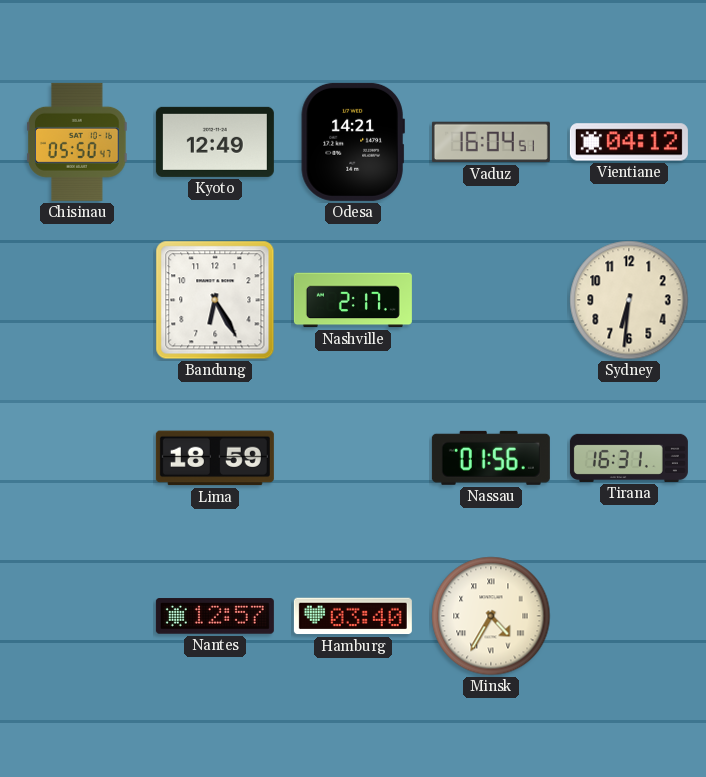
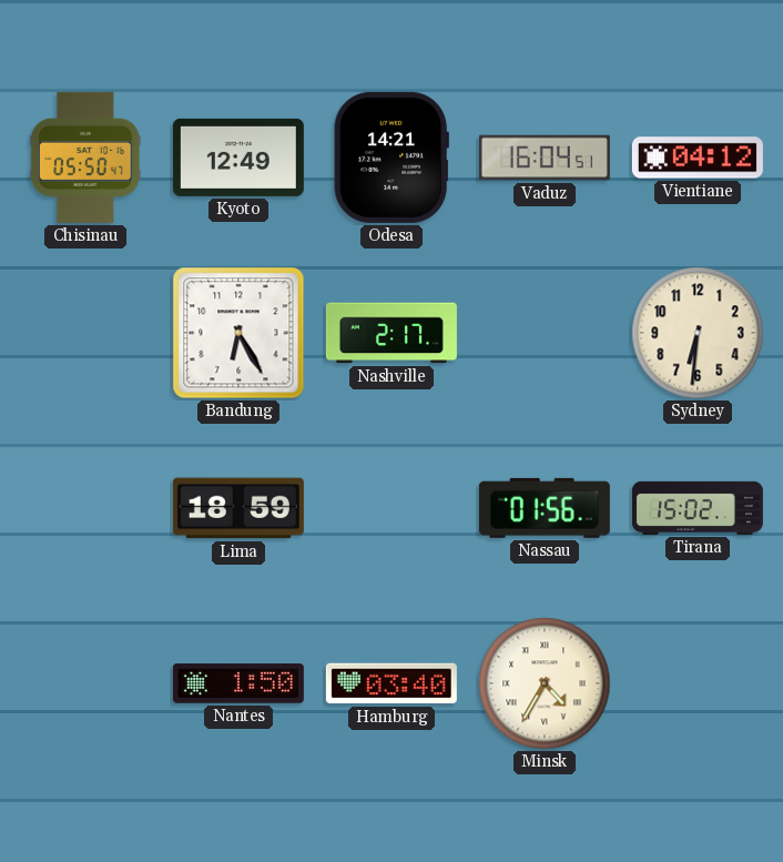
Tirana: 16:31 -> 15:02 (698, 508)
Nantes: 12:57 -> 1:50 (238, 683)
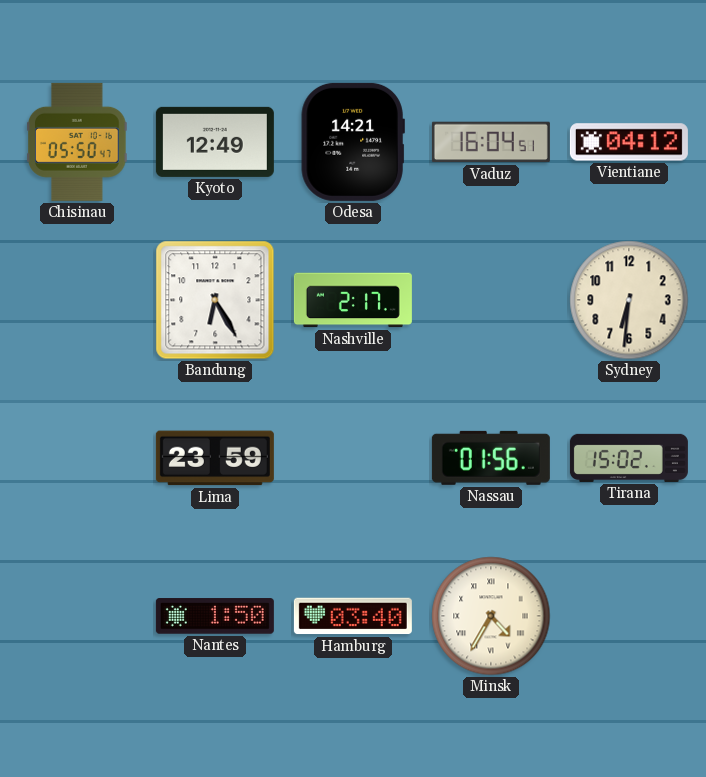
Lima: 18:59 -> 23:59 (215, 458)
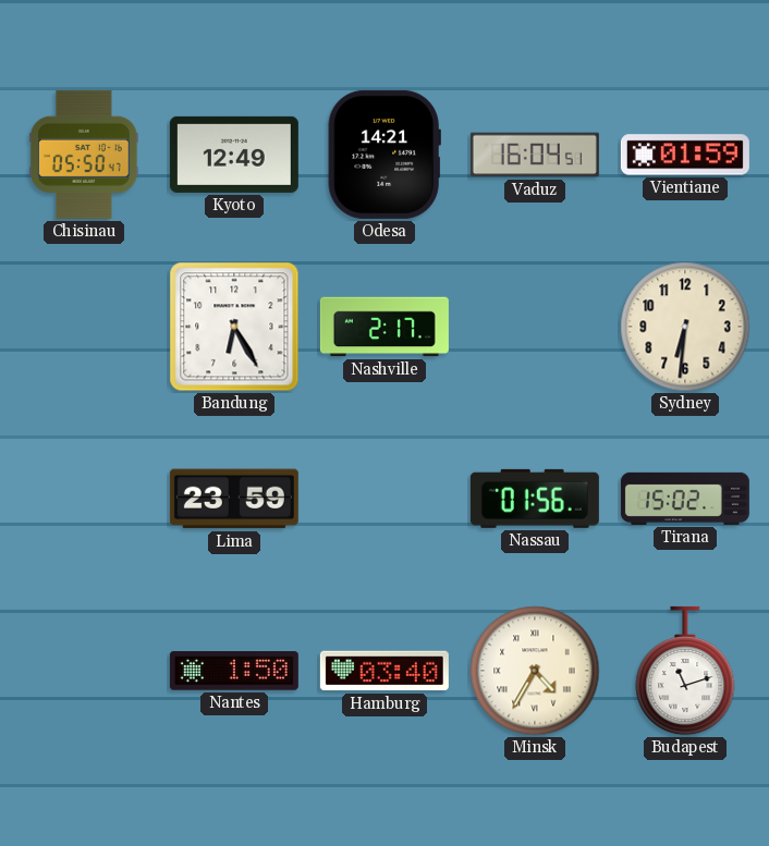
Vientiane: 04:12 -> 01:59 (685, 155)
Budapest: none -> 11:12 (685, 671)
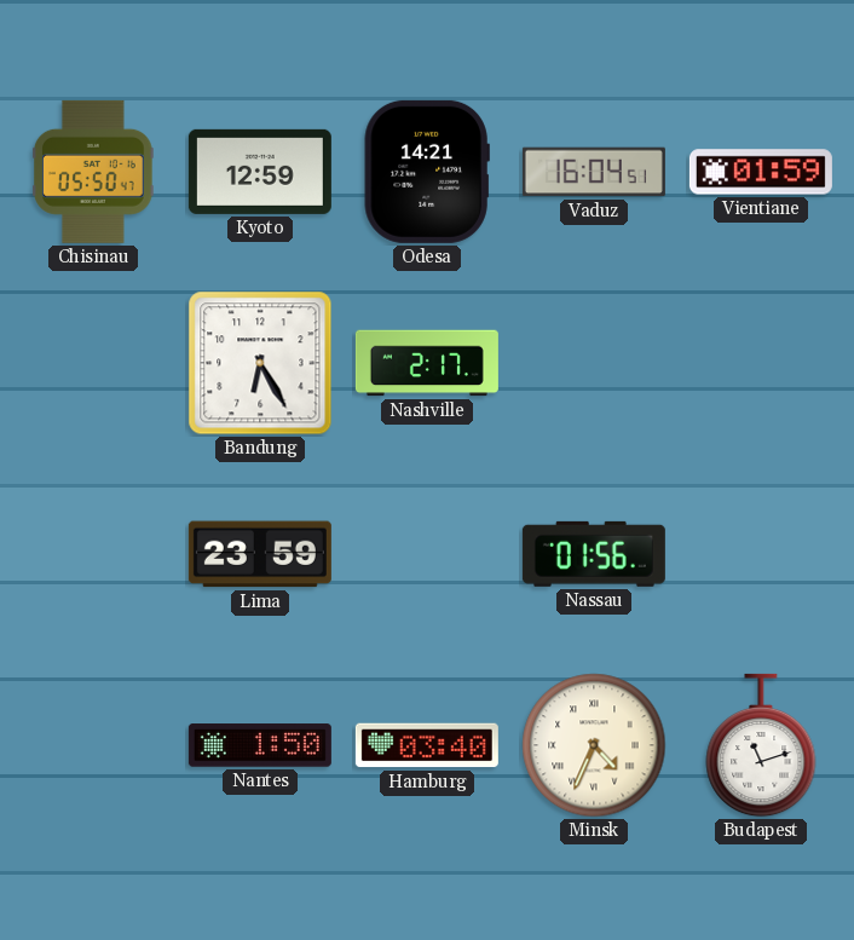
Kyoto: 12:49 -> 12:59 (260, 172)
Sydney: 6:31 -> none (685, 327)
Tirana: 15:02 -> none (685, 499)
Minsk: 4:35 -> 4:34 (594, 745)
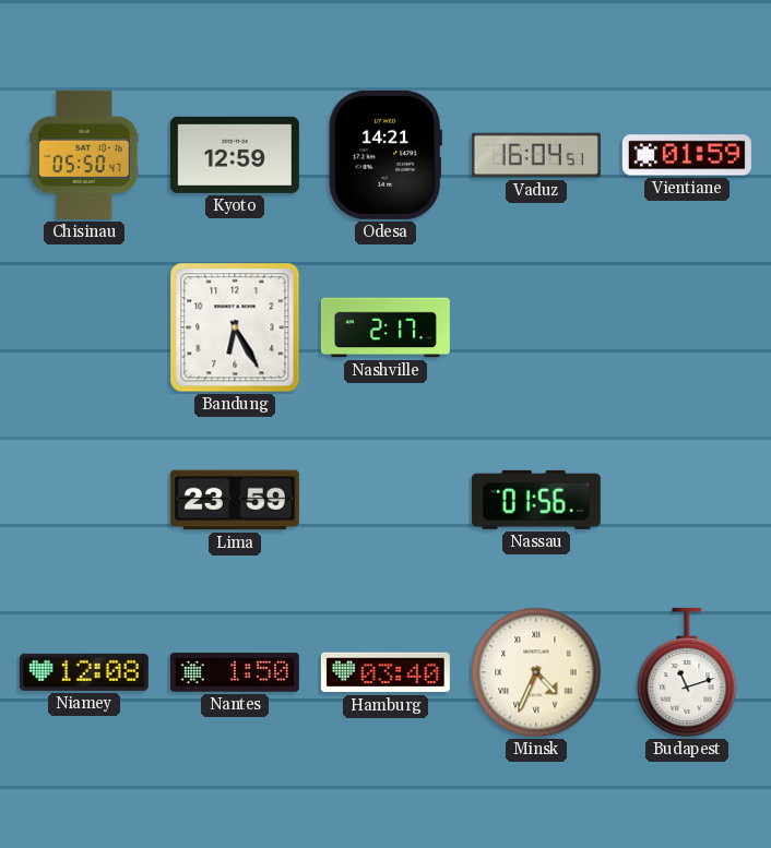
Niamey: none -> 12:08 (84, 672)
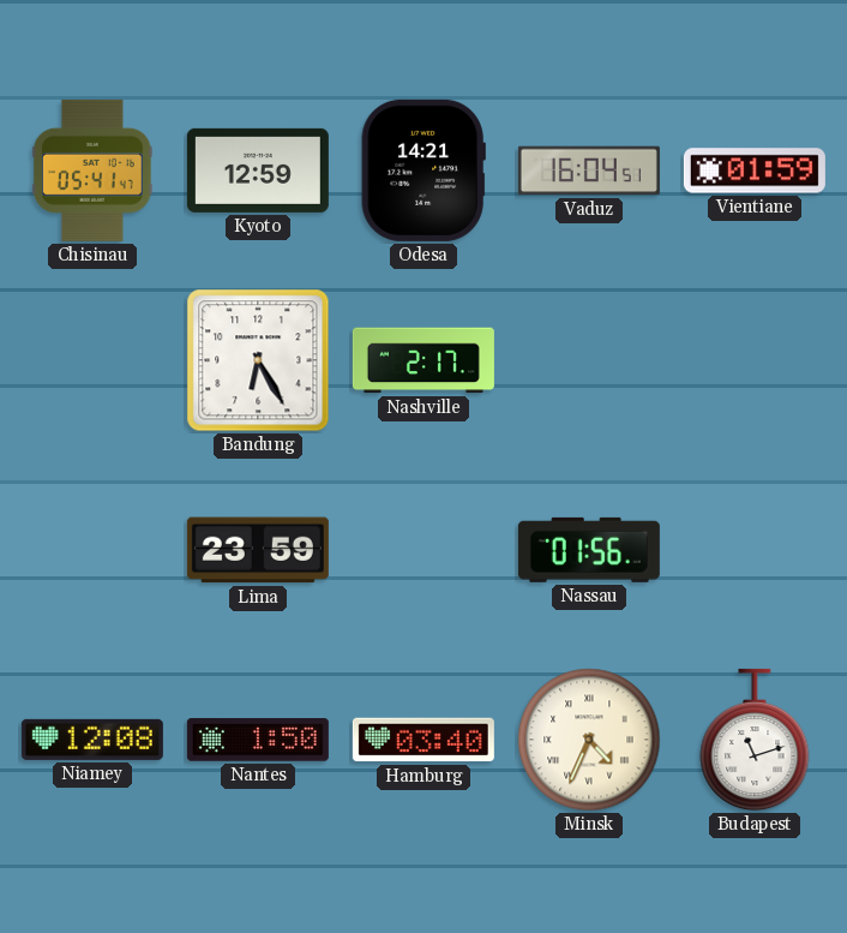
Chisinau: 05:50 -> 05:41 (92, 171)
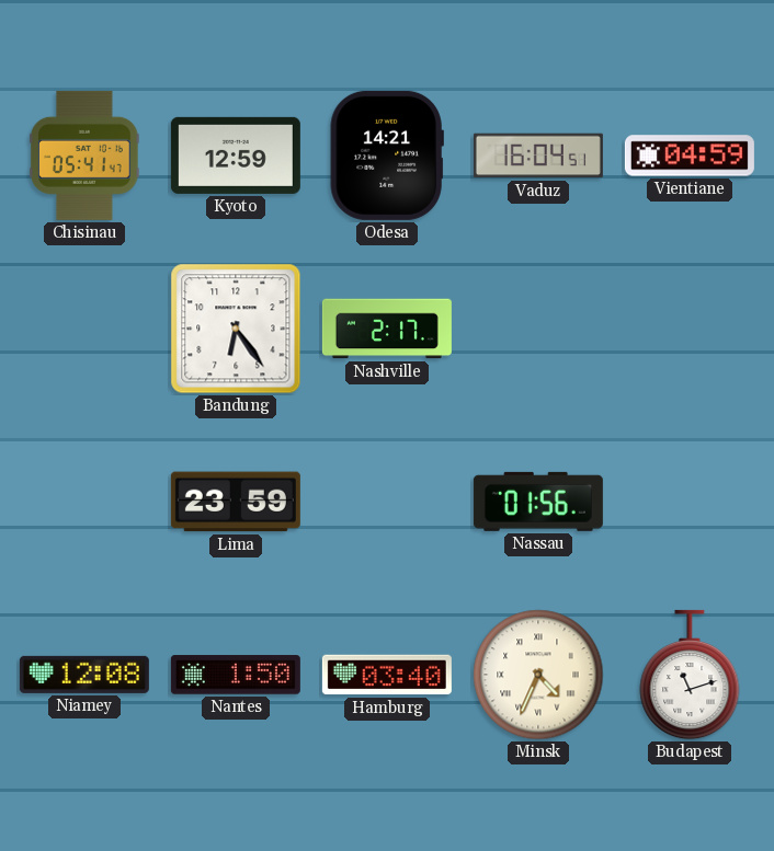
Vientiane: 01:59 -> 04:59 (690, 156)
Bandung: 6:25 -> 6:24 (236, 329)
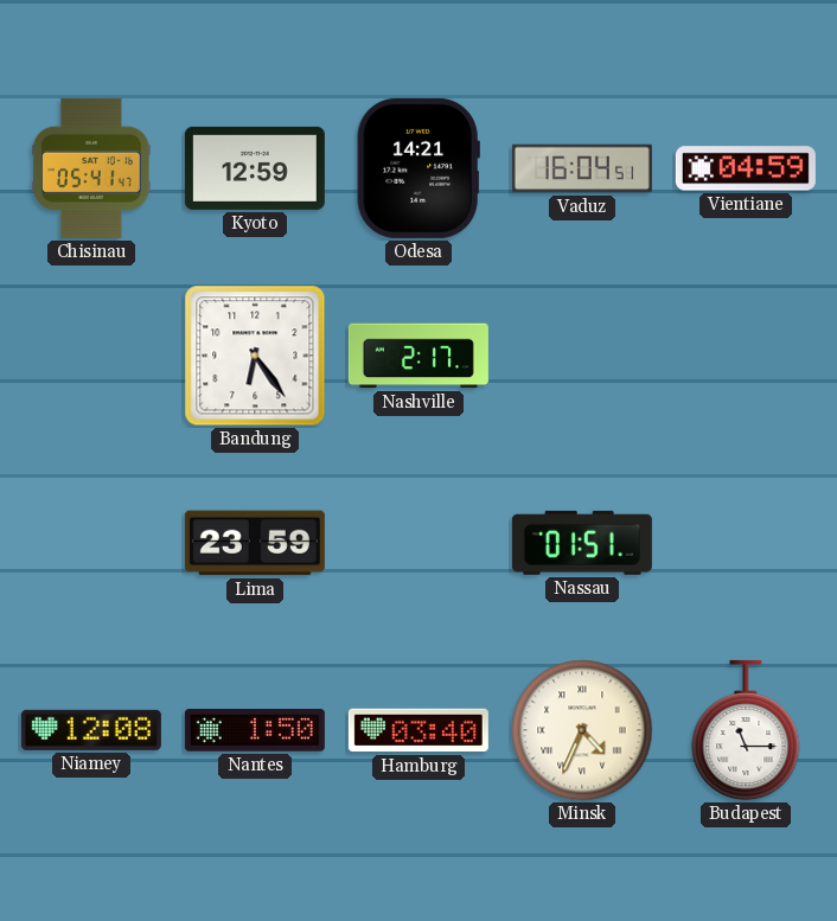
Nassau: 01:56 -> 01:51 (582, 543)
Budapest: 11:12 -> 11:15 (746, 730)
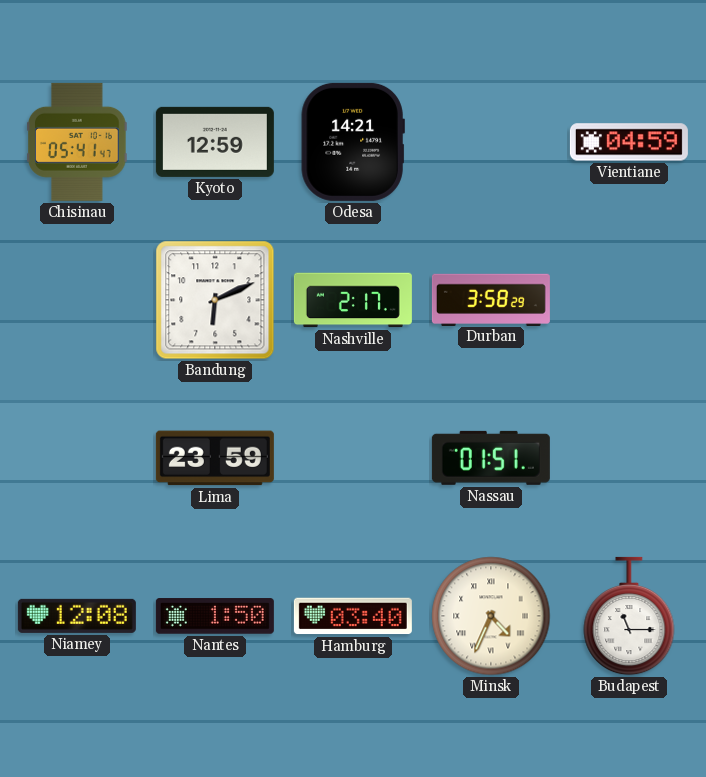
Vaduz: 16:04 -> none (582, 168)
Bandung: 6:24 -> 6:11 (215, 300)
Durban: none -> 3:58 (491, 299)
